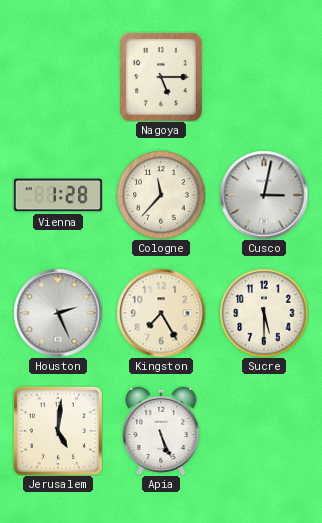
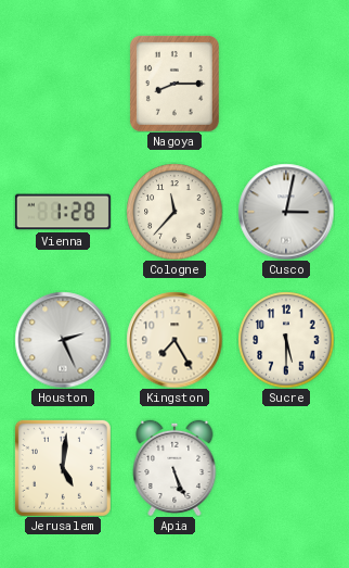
Nagoya: 5:15 -> 8:15 (174, 84)
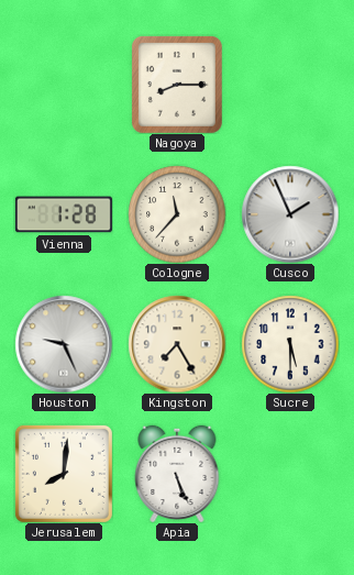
Cusco: 3:02 -> 1:56 (290, 214)
Houston: 2:26 -> 9:26 (64, 344)
Jerusalem: 5:01 -> 8:01 (64, 474)
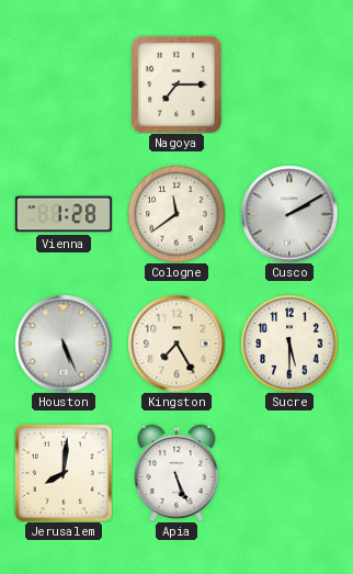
Nagoya: 8:15 -> 7:15 (176, 85)
Cologne: 11:37 -> 11:39 (176, 214)
Cusco: 1:56 -> 2:10 (289, 214)
Houston: 9:26 -> 5:26 (64, 344)
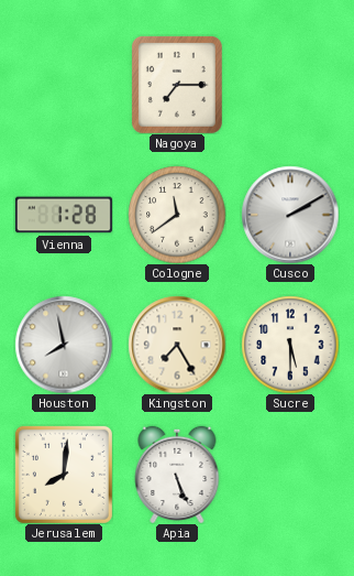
Houston: 5:26 -> 7:58 (64, 345)
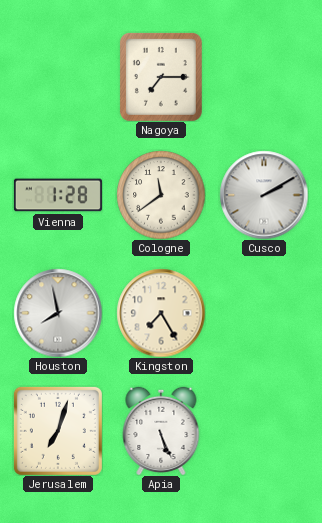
Sucre: 5:30 -> none (290, 345)
Jerusalem: 8:01 -> 7:03 (58, 431)
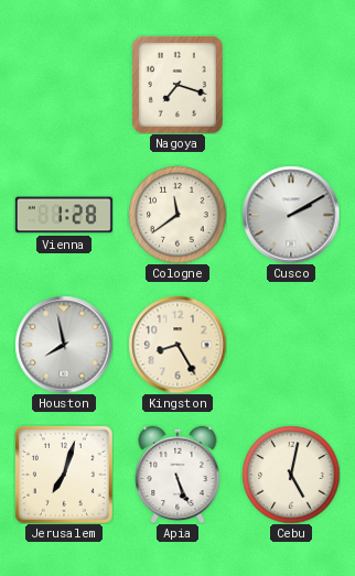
Nagoya: 7:15 -> 7:18 (177, 85)
Kingston: 7:25 -> 8:25 (177, 345)
Cebu: none -> 5:02 (291, 475)
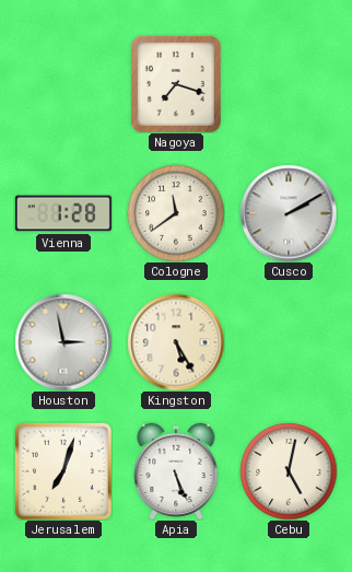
Houston: 7:58 -> 2:58 (63, 342)
Kingston: 8:25 -> 5:25 (176, 342)
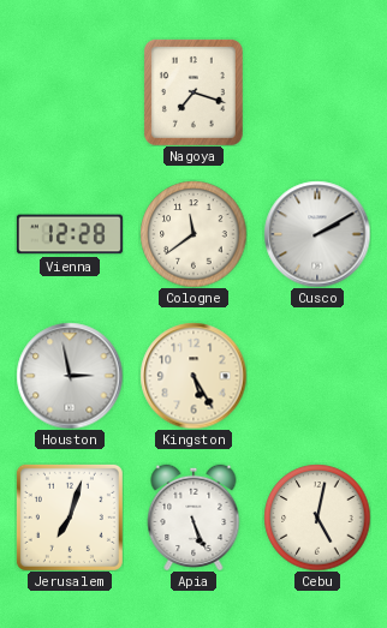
Vienna: 1:28 -> 12:28 (70, 234)
